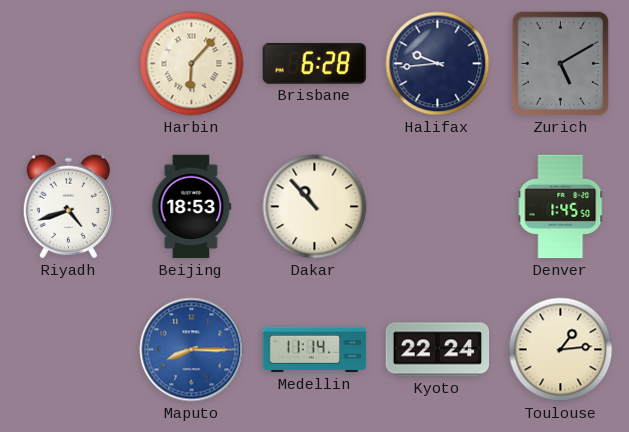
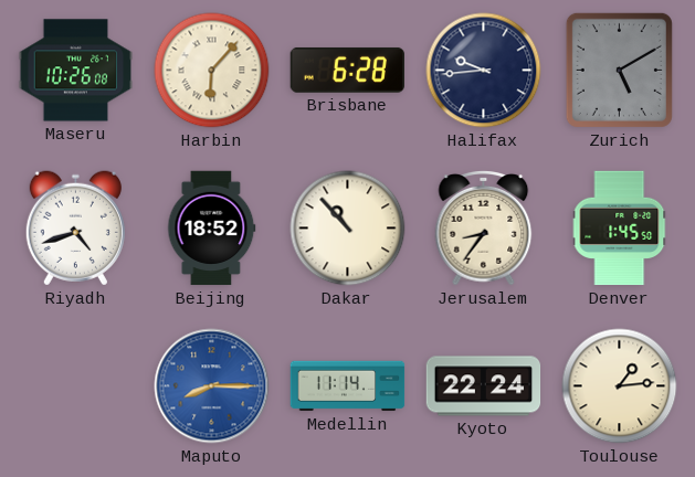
Maseru: none -> 10:26 (76, 71)
Beijing: 18:53 -> 18:52 (212, 229)
Jerusalem: none -> 8:36 (484, 229)
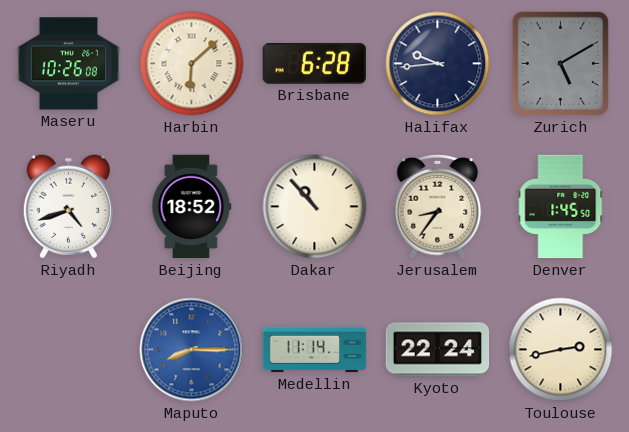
Harbin: 6:07 -> 6:08 (192, 64)
Toulouse: 1:14 -> 2:43 (561, 350)
